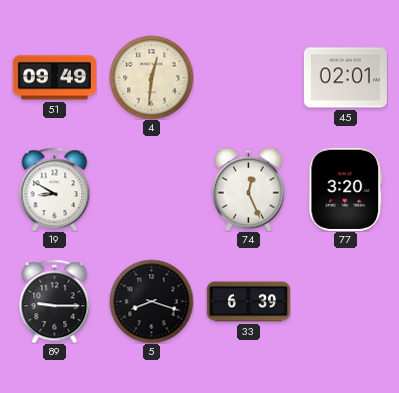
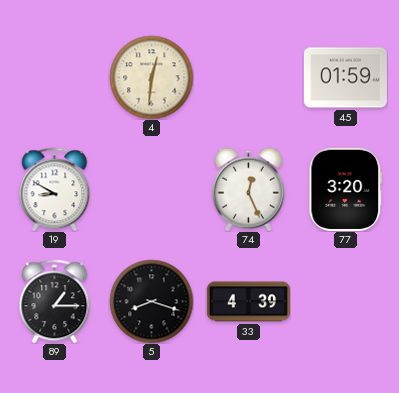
51: 09:49 -> none (54, 78)
45: 02:01 -> 01:59 (345, 78)
89: 9:15 -> 1:15 (55, 301)
33: 6:39 -> 4:39 (248, 302)
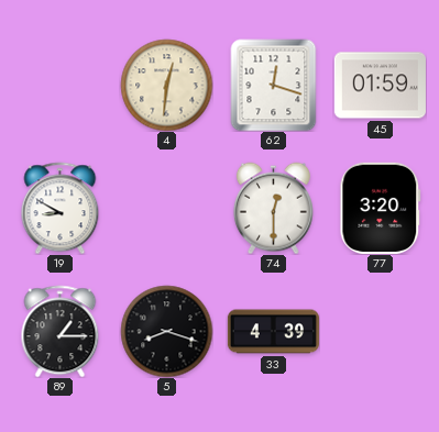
62: none -> 12:18 (274, 85)
74: 12:26 -> 12:30 (273, 208)
